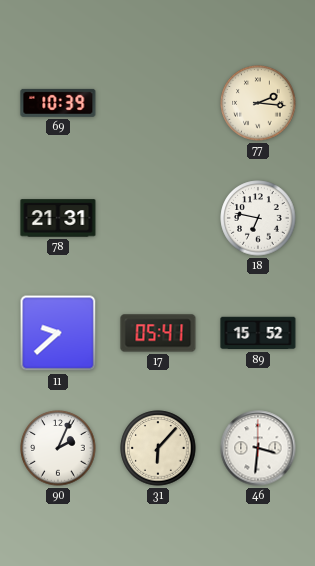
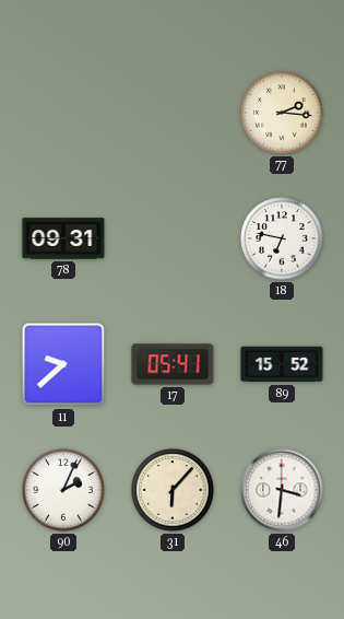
69: 10:39 -> none (58, 103)
78: 21:31 -> 09:31 (63, 238)
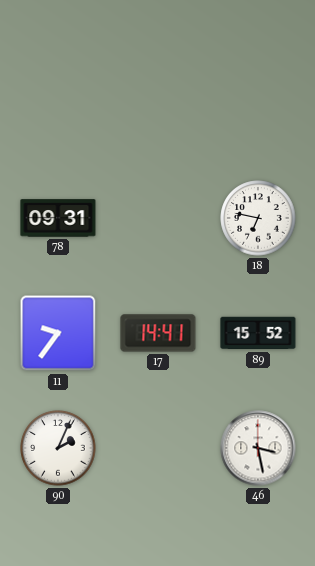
77: 2:16 -> none (282, 113)
11: 9:38 -> 9:36 (58, 333)
17: 05:41 -> 14:41 (158, 333)
31: 6:07 -> none (173, 490)
46: 3:31 -> 3:28 (258, 448)
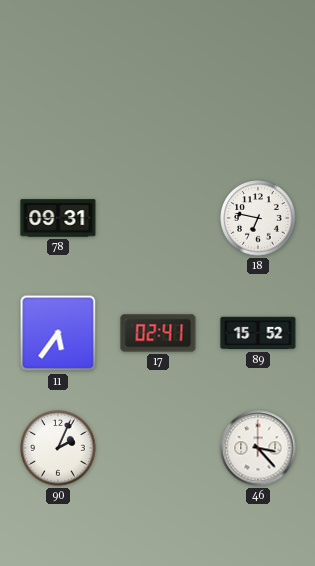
11: 9:36 -> 5:36 (58, 333)
17: 14:41 -> 02:41 (158, 333)
46: 3:28 -> 3:23 (258, 448)
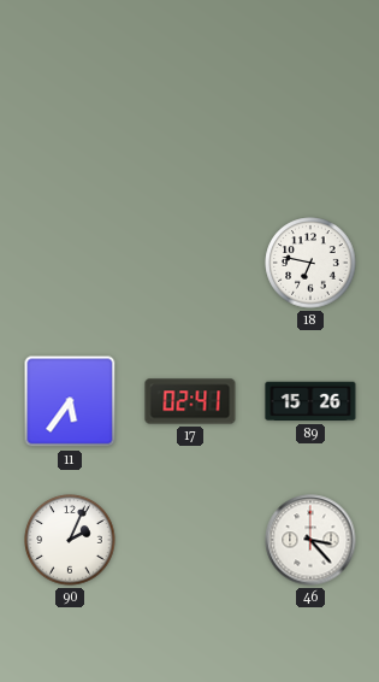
78: 09:31 -> none (58, 218)
89: 15:52 -> 15:26 (310, 401)
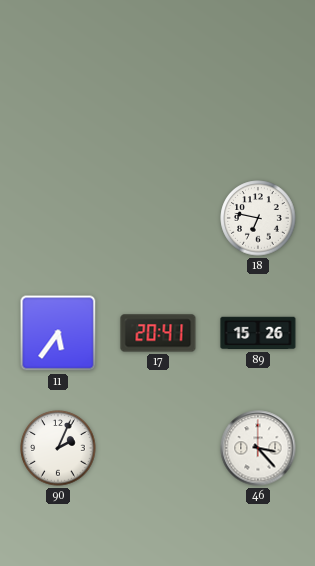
17: 02:41 -> 20:41 (158, 333)
